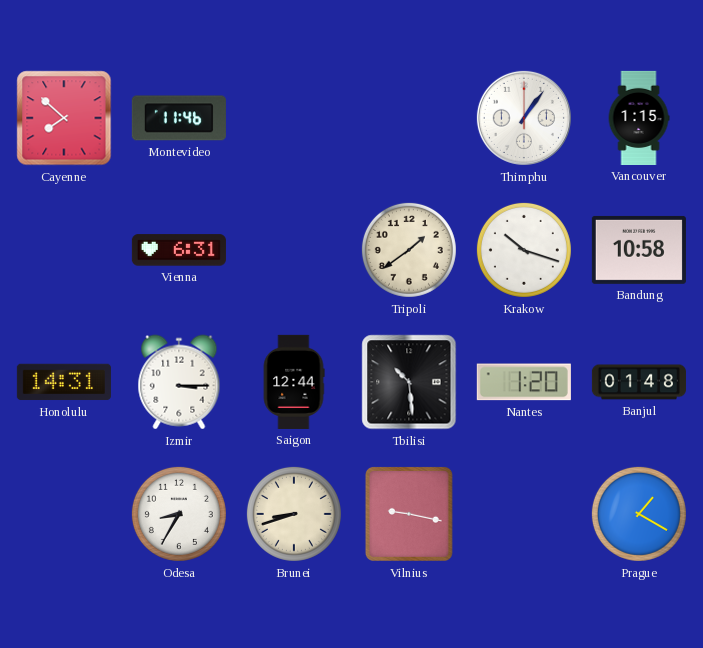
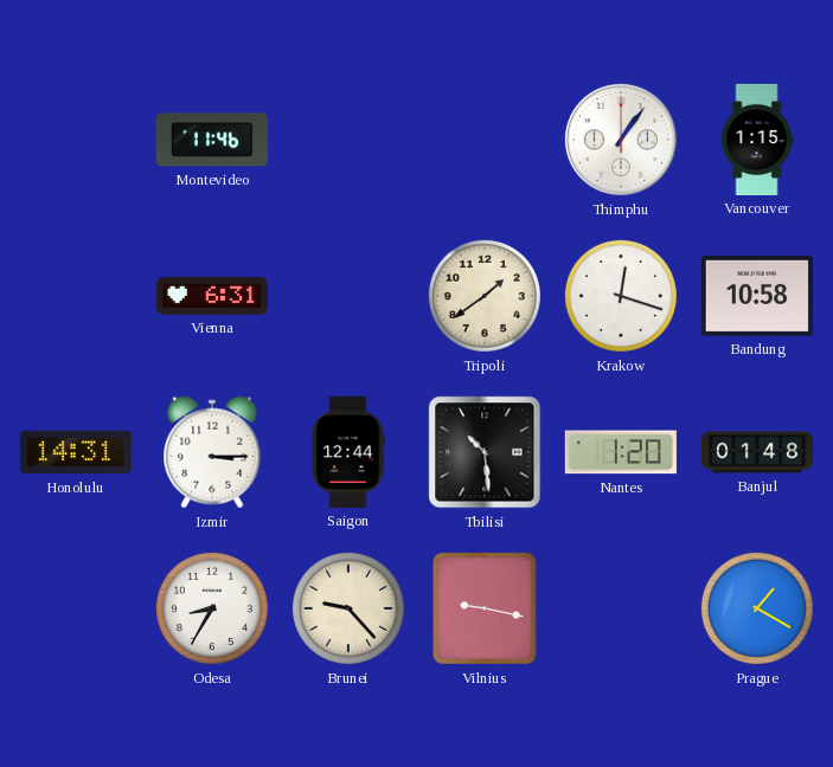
Cayenne: 7:52 -> none (64, 118)
Krakow: 10:18 -> 12:18 (621, 296)
Brunei: 8:42 -> 9:23 (348, 608)
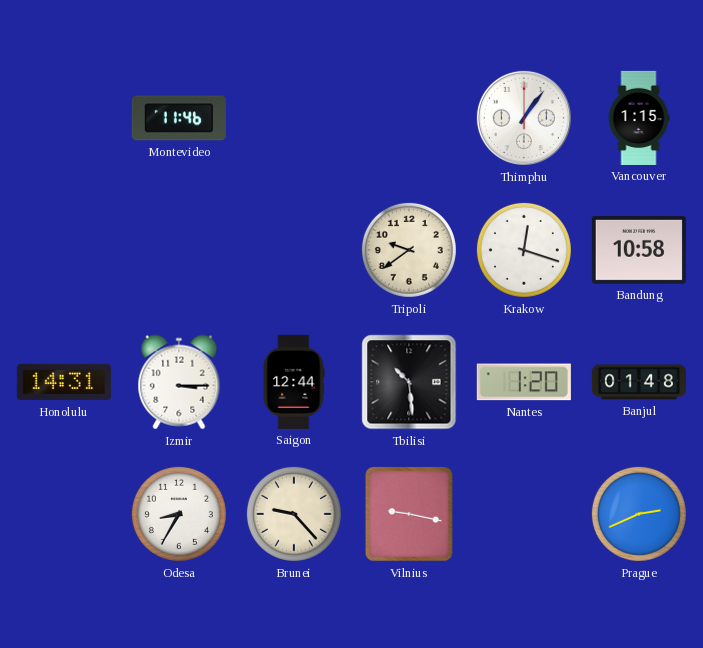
Vienna: 6:31 -> none (212, 296)
Tripoli: 1:39 -> 9:39 (409, 250)
Prague: 1:20 -> 2:41 (639, 514)
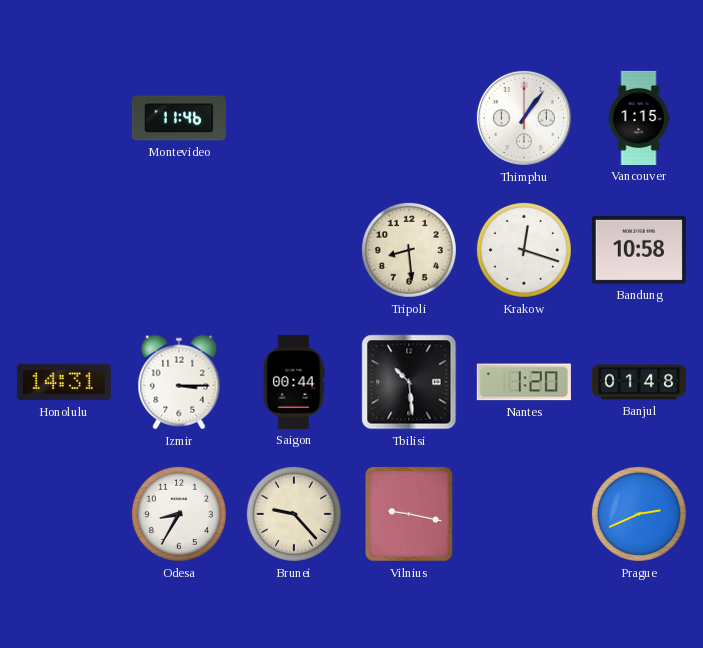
Tripoli: 9:39 -> 8:29 (409, 250)
Saigon: 12:44 -> 00:44 (294, 382)
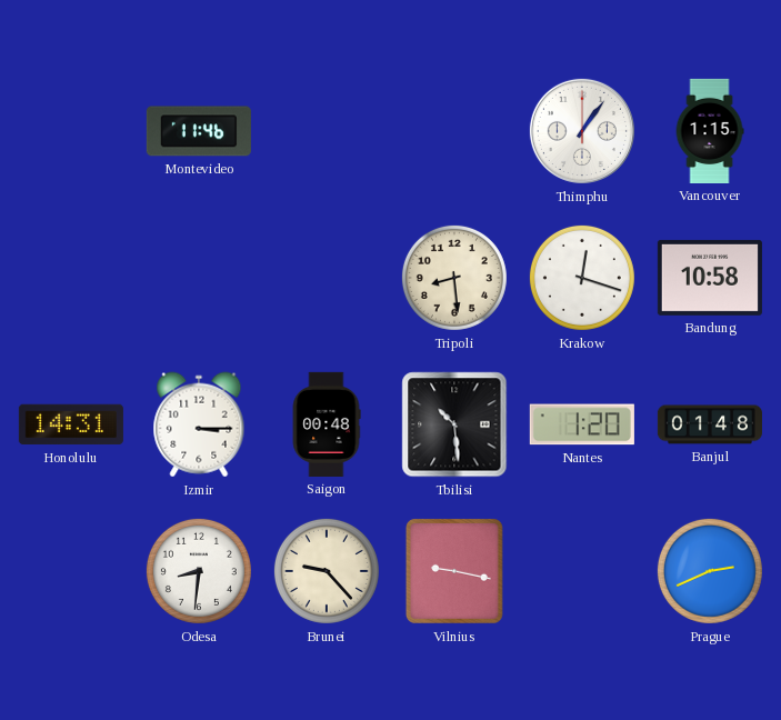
Saigon: 00:44 -> 00:48 (327, 424)
Odesa: 8:35 -> 8:31 (199, 571)
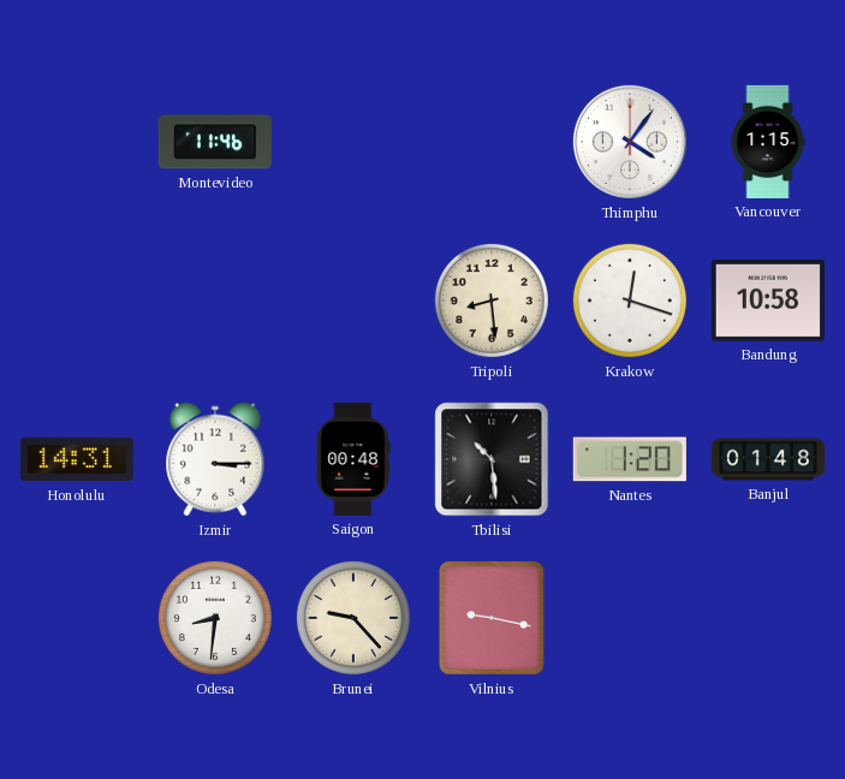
Thimphu: 1:06 -> 4:06 (630, 142)
Prague: 2:41 -> none (710, 571)
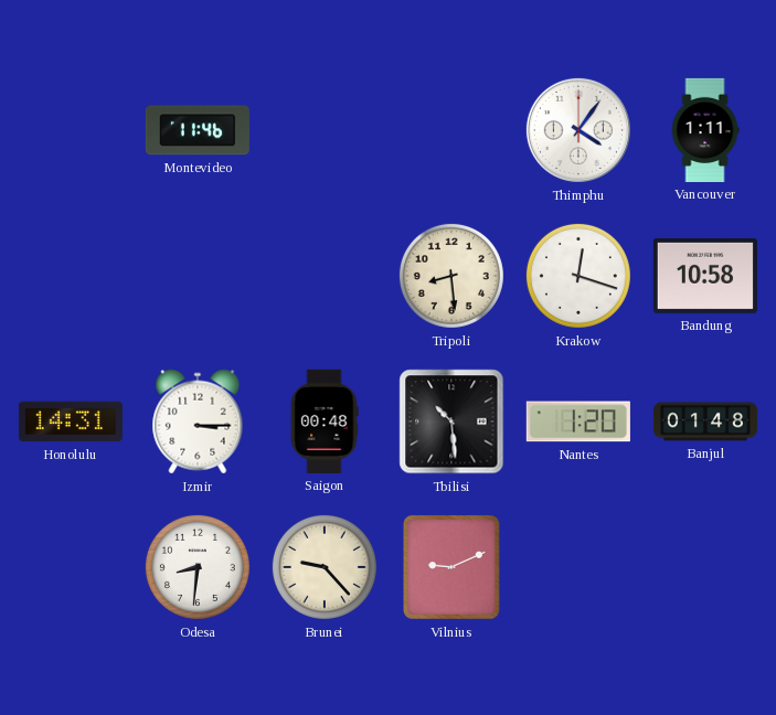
Vancouver: 1:15 -> 1:11 (705, 130)
Vilnius: 9:17 -> 9:11 (451, 567)
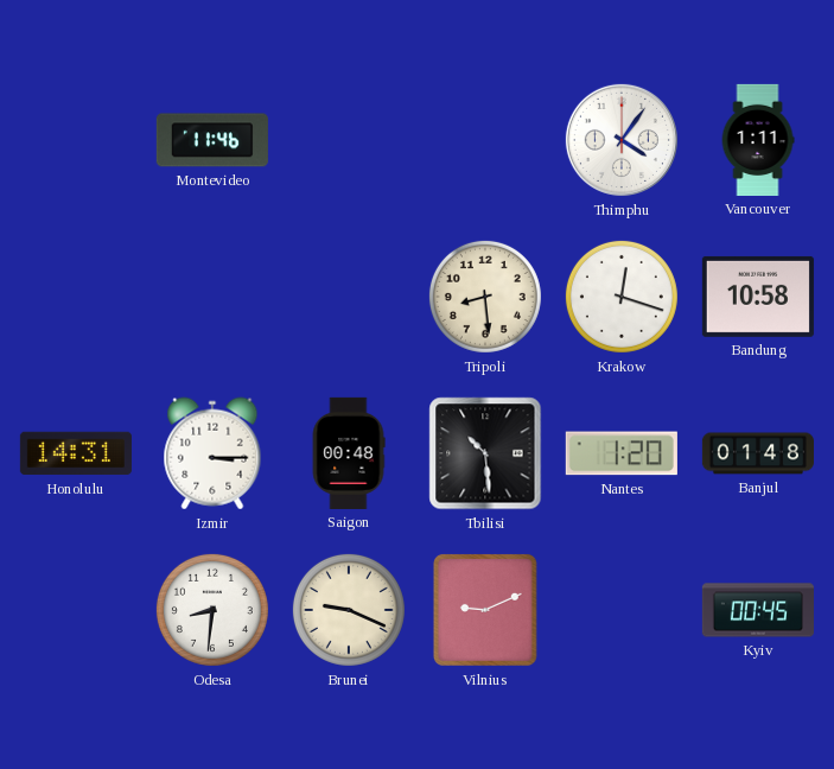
Brunei: 9:23 -> 9:19 (349, 610)
Kyiv: none -> 00:45 (758, 610)
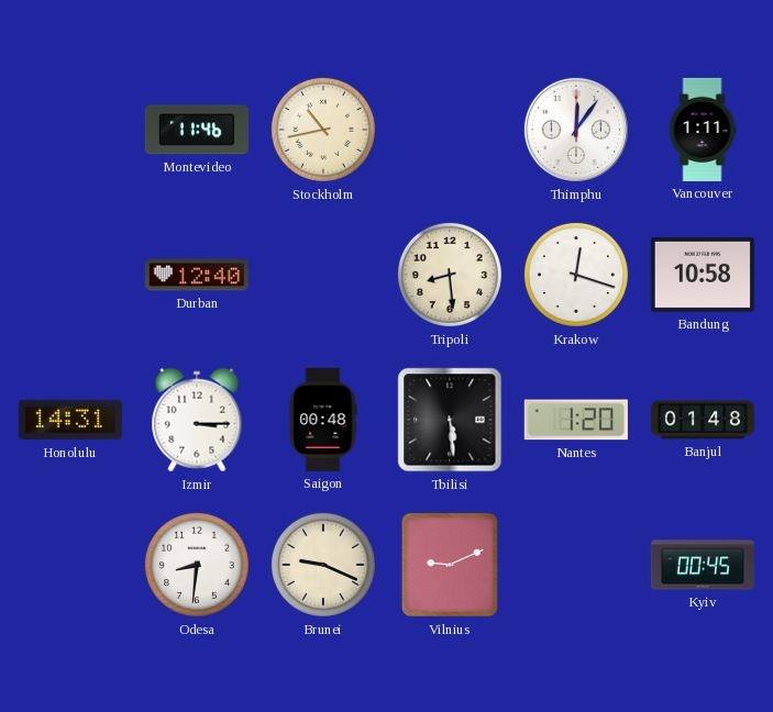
Stockholm: none -> 10:43 (323, 130)
Thimphu: 4:06 -> 12:06 (576, 130)
Durban: none -> 12:40 (197, 275)
Tbilisi: 10:29 -> 5:29 (450, 420)
